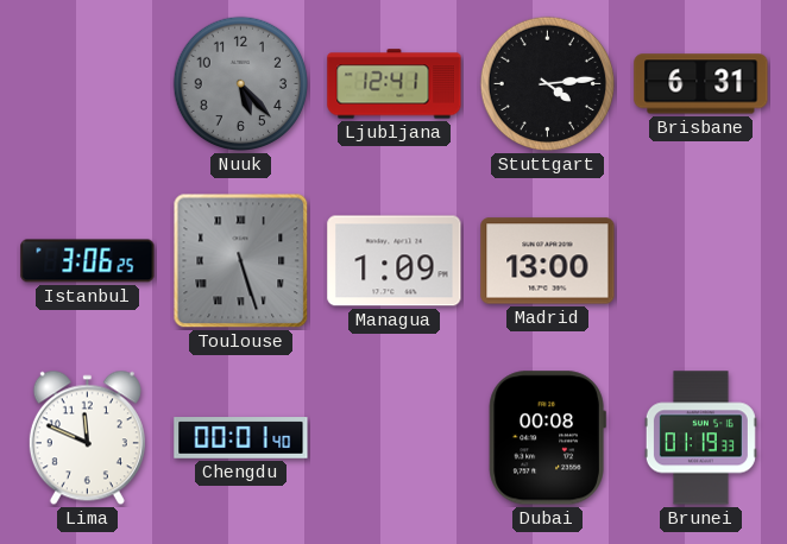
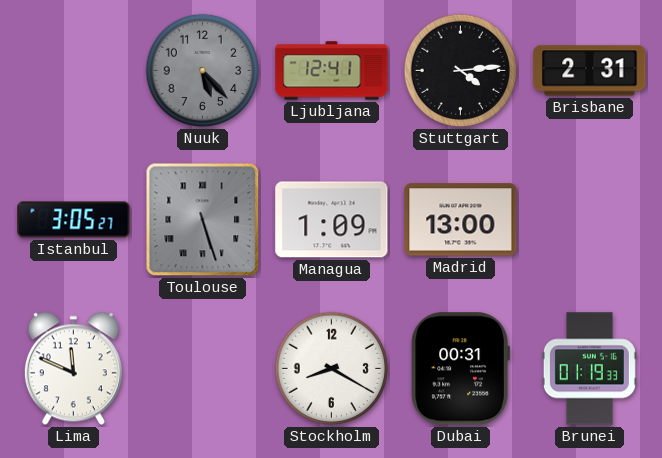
Brisbane: 6:31 -> 2:31 (590, 71)
Istanbul: 3:06 -> 3:05 (74, 220)
Chengdu: 00:01 -> none (241, 438)
Stockholm: none -> 8:20 (332, 369)
Dubai: 00:08 -> 00:31 (460, 369)
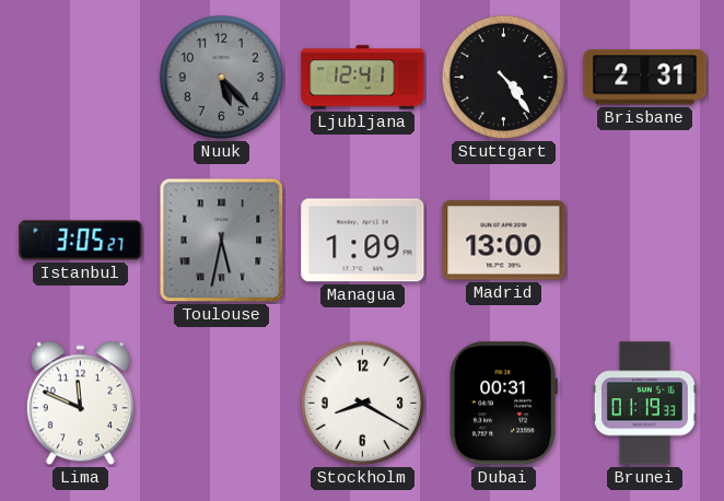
Stuttgart: 4:14 -> 4:24 (504, 78)
Toulouse: 5:27 -> 5:32 (222, 241)
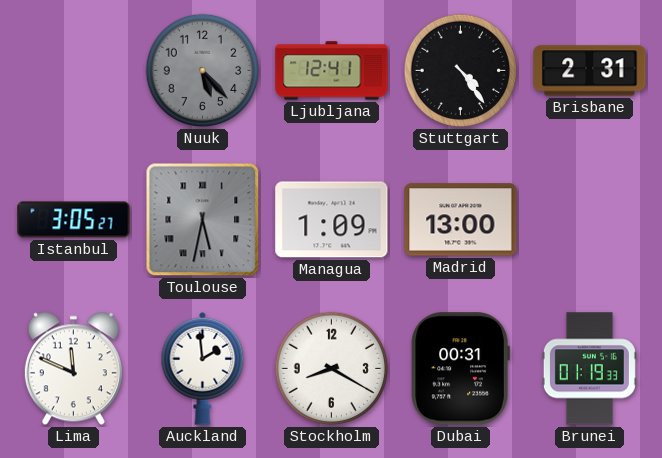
Auckland: none -> 1:59 (203, 368)
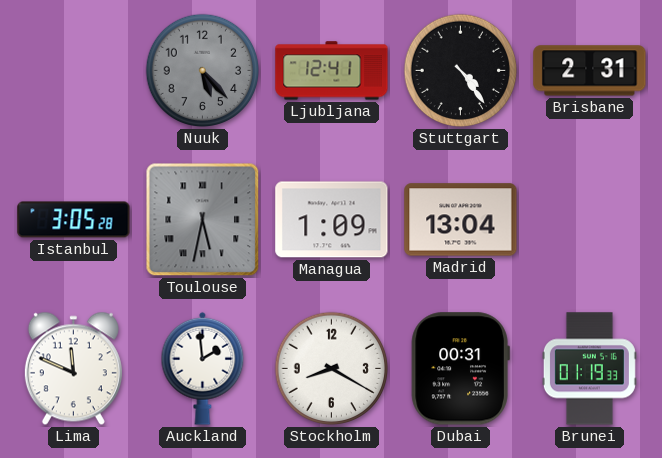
Istanbul: 3:05:27 -> 3:05:28 (74, 220)
Madrid: 13:00 -> 13:04 (461, 220)
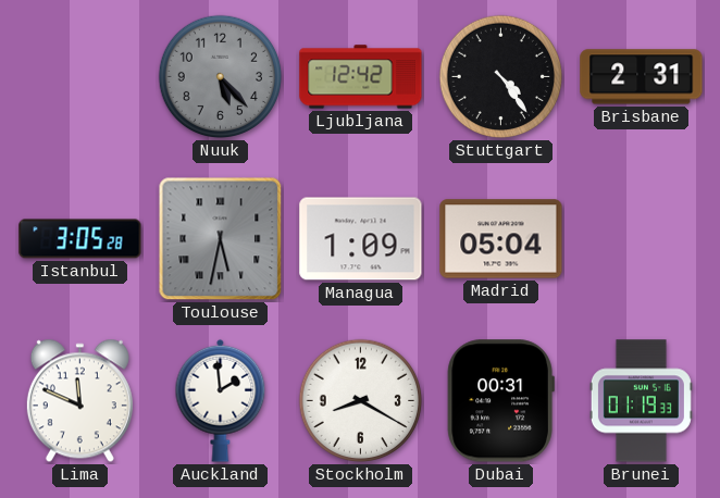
Ljubljana: 12:41 -> 12:42 (361, 77)
Madrid: 13:04 -> 05:04 (501, 239)
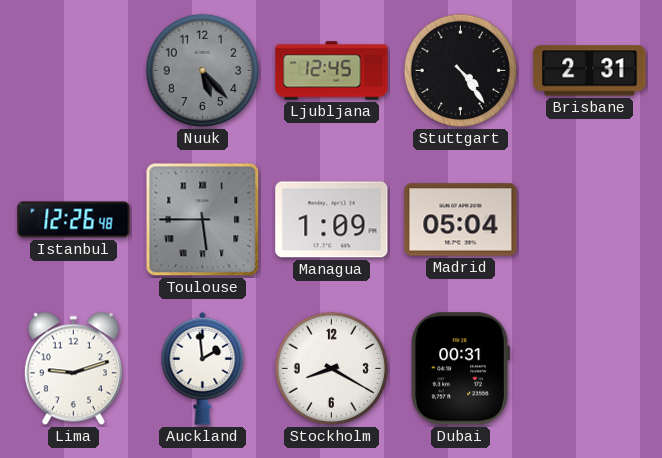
Ljubljana: 12:42 -> 12:45 (332, 71)
Istanbul: 3:05 -> 12:26 (74, 220)
Toulouse: 5:32 -> 5:45 (203, 220)
Lima: 11:49 -> 9:12 (73, 369)
Brunei: 01:19 -> none (641, 401)
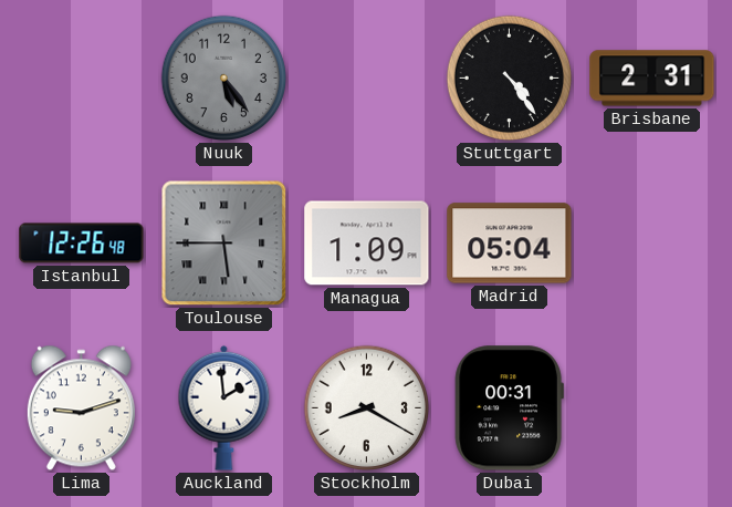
Nuuk: 5:23 -> 5:24 (224, 79)
Ljubljana: 12:45 -> none (332, 71)
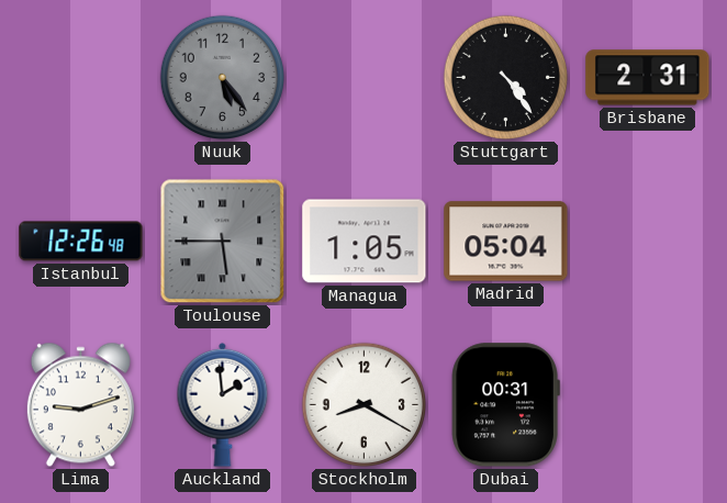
Managua: 1:09 -> 1:05 (365, 242)
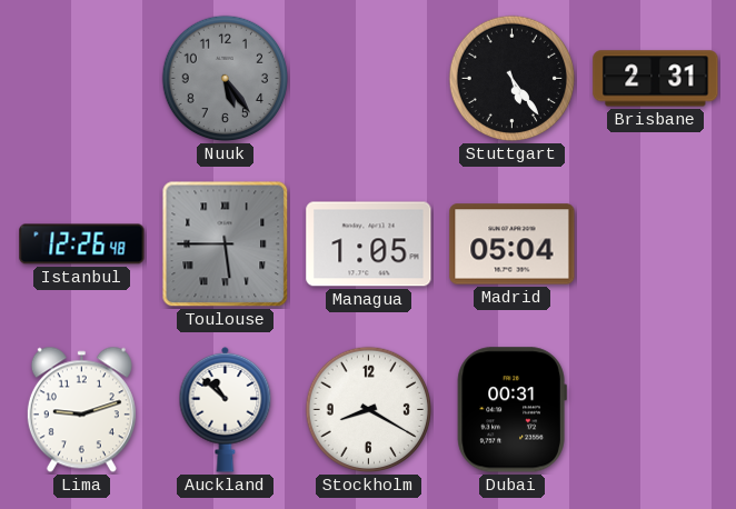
Stuttgart: 4:24 -> 5:24 (513, 79)
Auckland: 1:59 -> 10:52 (226, 409)
